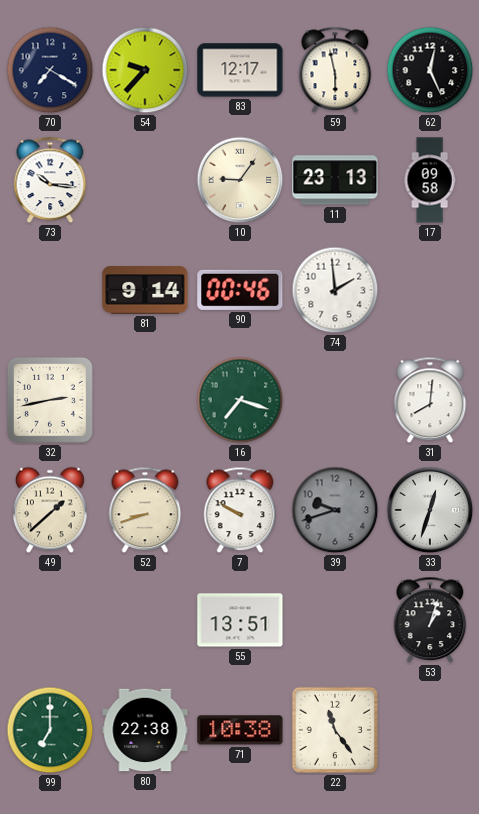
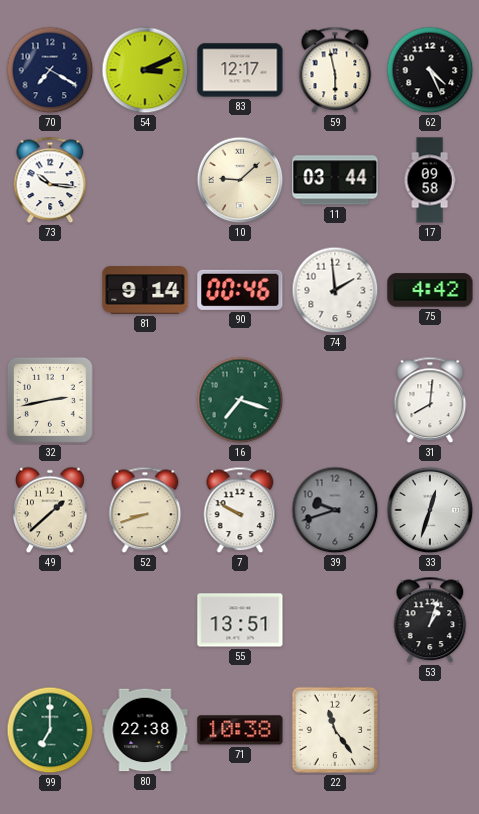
54: 9:37 -> 3:11 (145, 70)
62: 12:26 -> 4:26 (430, 70)
10: 9:06 -> 9:08 (240, 180)
11: 23:13 -> 03:44 (335, 180)
75: none -> 4:42 (430, 290)
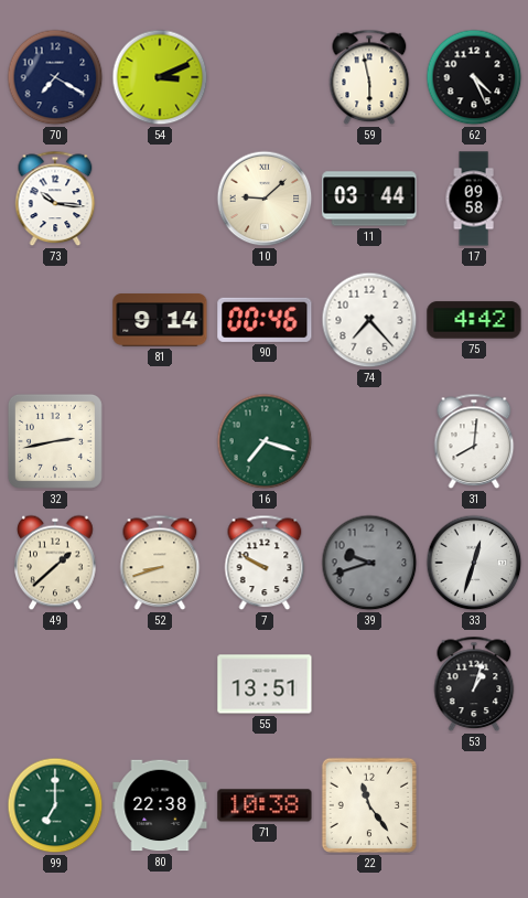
83: 12:17 -> none (240, 70)
74: 1:59 -> 7:23 (369, 320)
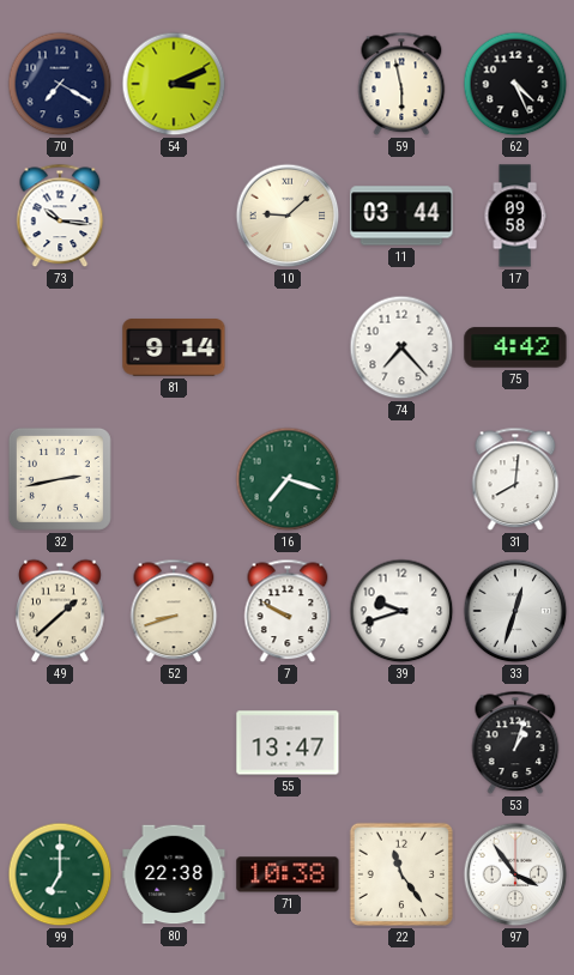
90: 00:46 -> none (265, 320)
39 dial: grey -> white (401, 611)
55: 13:51 -> 13:47 (288, 743)
97: none -> 3:54 (515, 874)
